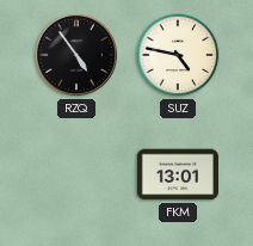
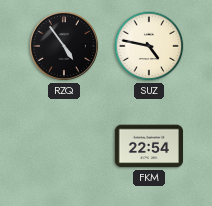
FKM: 13:01 -> 22:54 (148, 146)
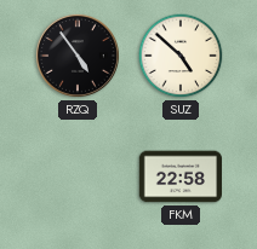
SUZ: 4:47 -> 4:52 (181, 56)
FKM: 22:54 -> 22:58 (179, 176)
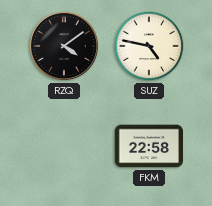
RZQ: 4:54 -> 4:09 (64, 46)
SUZ: 4:52 -> 4:47 (149, 46)
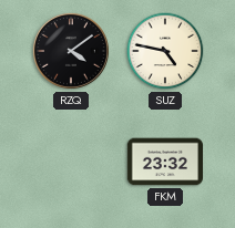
FKM: 22:58 -> 23:32 (164, 162)
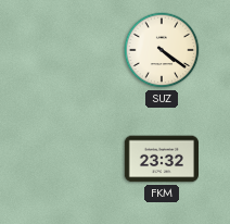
RZQ: 4:09 -> none (71, 51)
SUZ: 4:47 -> 4:21 (162, 50)
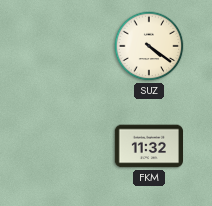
FKM: 23:32 -> 11:32 (148, 146)
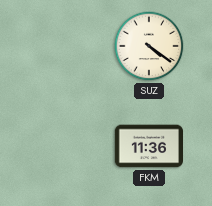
FKM: 11:32 -> 11:36 (148, 146)
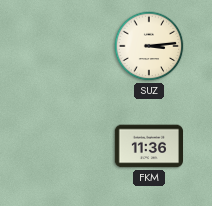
SUZ: 4:21 -> 3:14 (149, 46)
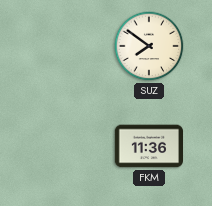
SUZ: 3:14 -> 7:51 (149, 46)
